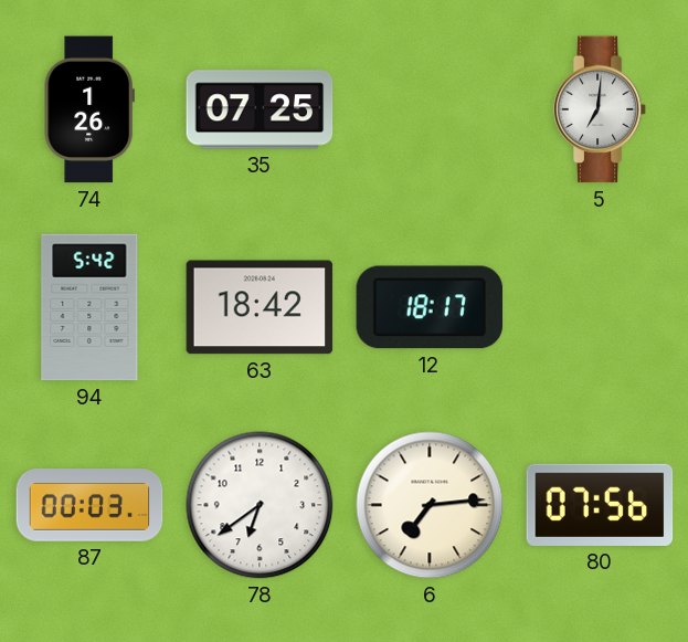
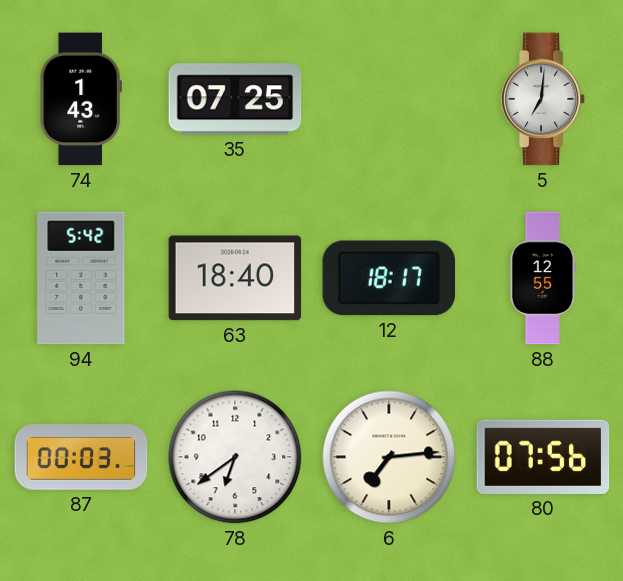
74: 1:26 -> 1:43 (81, 99)
63: 18:42 -> 18:40 (235, 278)
88: none -> 12:55 (543, 278)
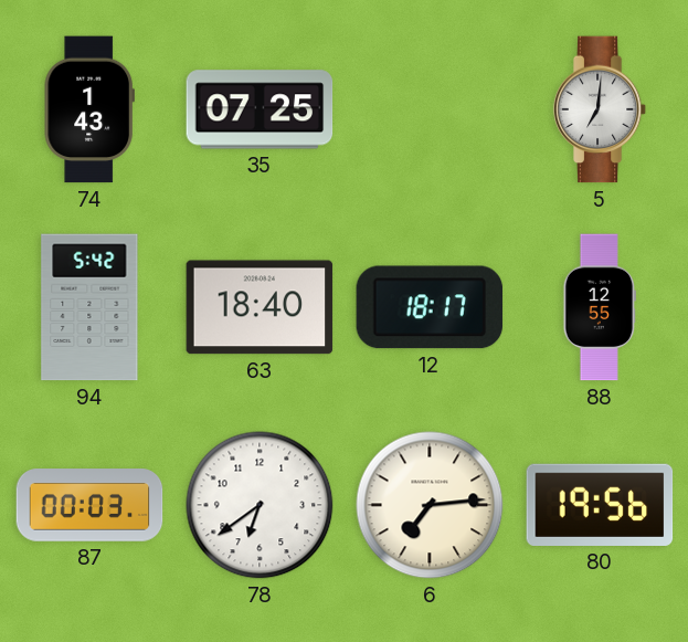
80: 07:56 -> 19:56 (600, 505)
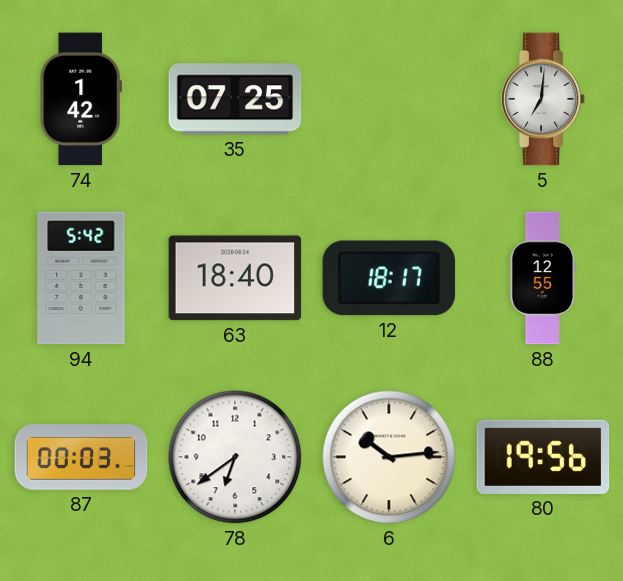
74: 1:43 -> 1:42 (81, 99)
6: 7:14 -> 10:14 (389, 457)
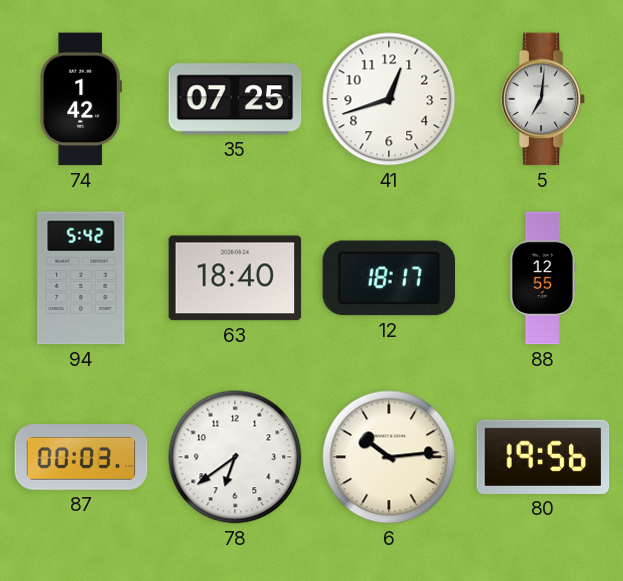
41: none -> 12:42 (389, 99)
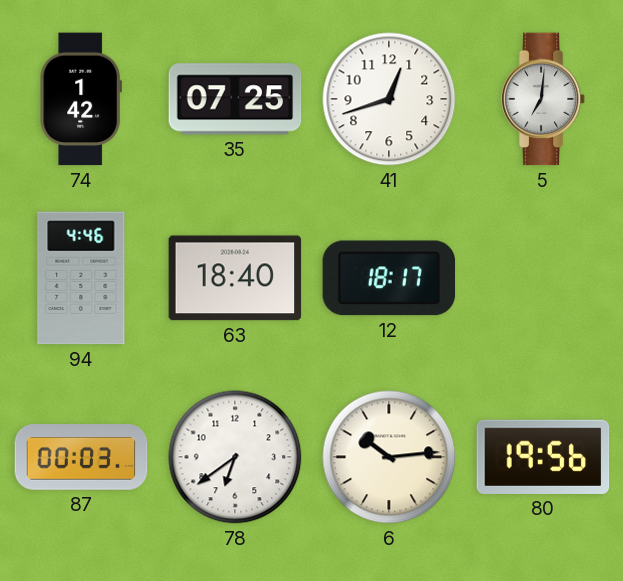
94: 5:42 -> 4:46 (81, 278)
88: 12:55 -> none (543, 278)
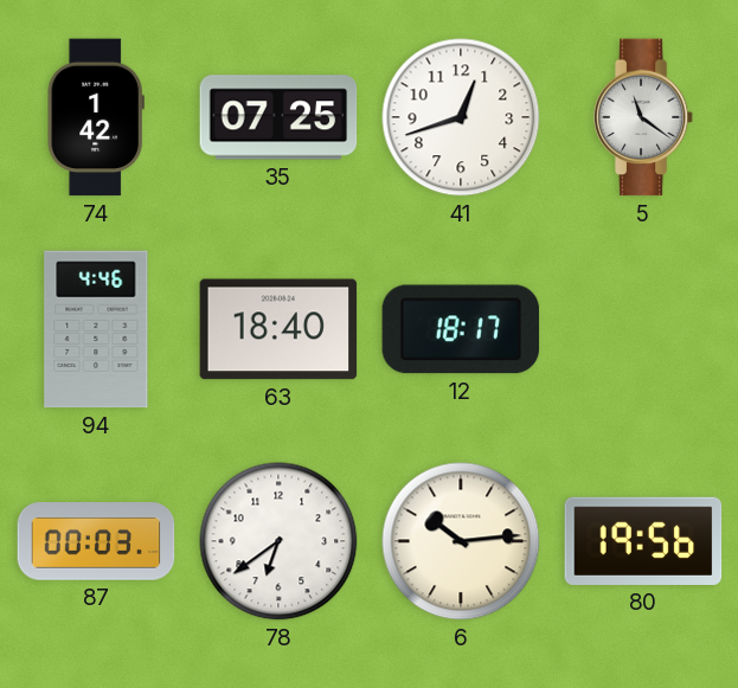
5: 7:01 -> 11:21 (643, 117)
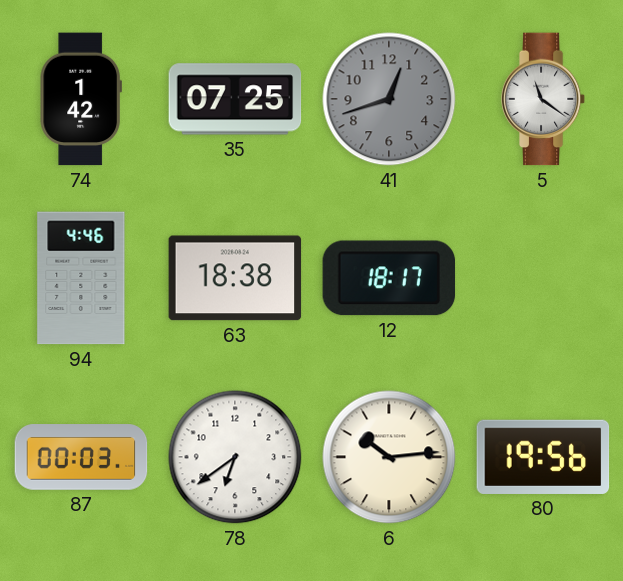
41 dial: white -> grey (389, 99)
63: 18:40 -> 18:38 (235, 278)
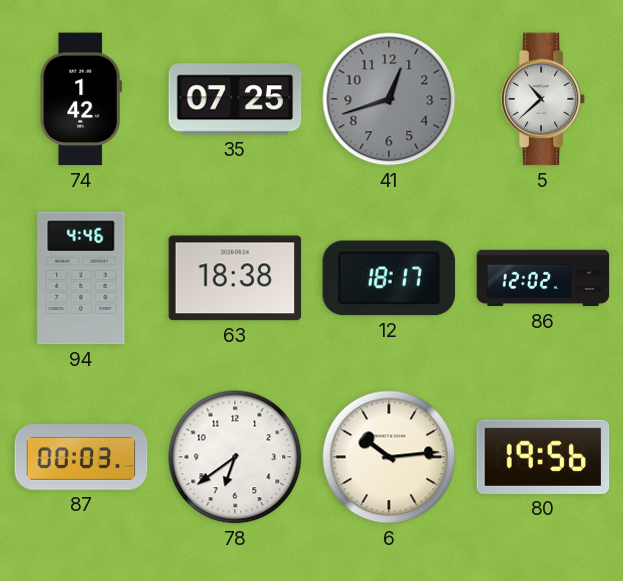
5: 11:21 -> 10:38 (543, 99)
86: none -> 12:02 (543, 278)
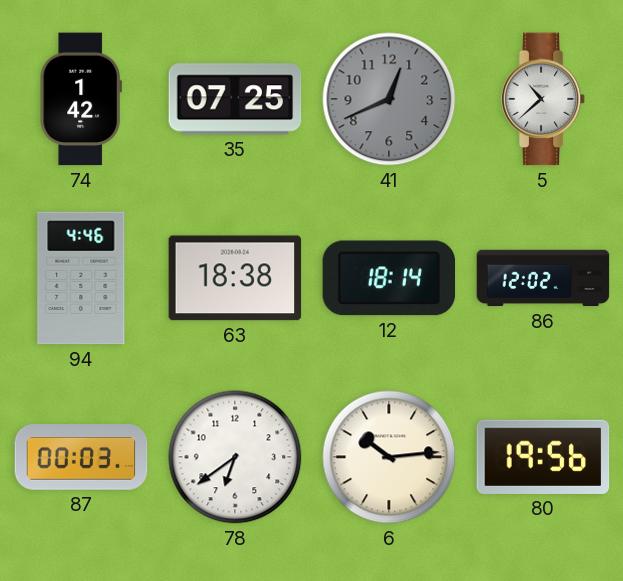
41: 12:42 -> 12:41 (389, 99)
12: 18:17 -> 18:14 (389, 278)
